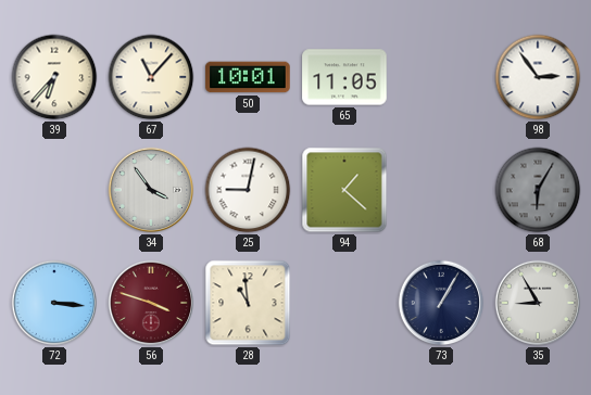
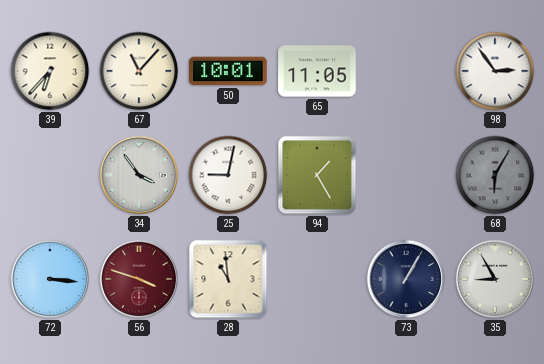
94: 1:22 -> 1:25 (317, 175)
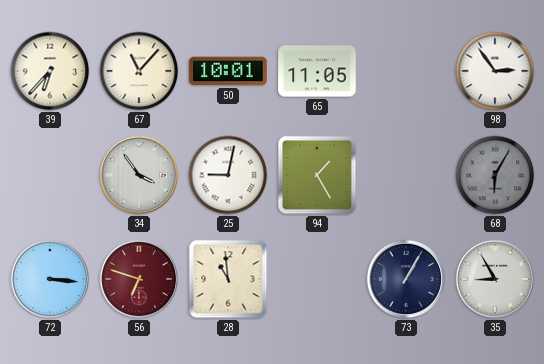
56: 3:48 -> 6:48 (139, 279)
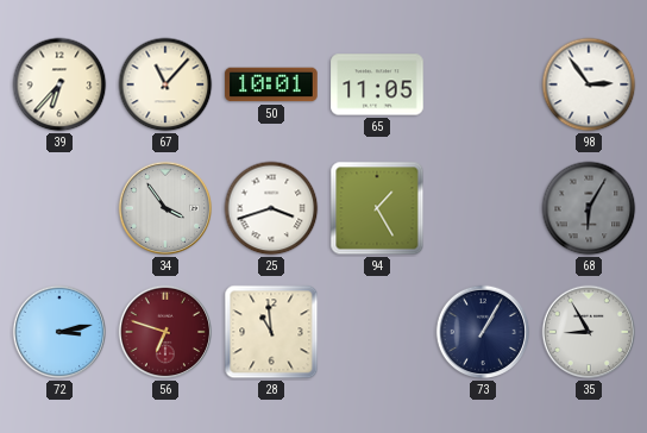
25: 9:02 -> 3:42 (271, 208)
72: 3:16 -> 3:13 (59, 332)
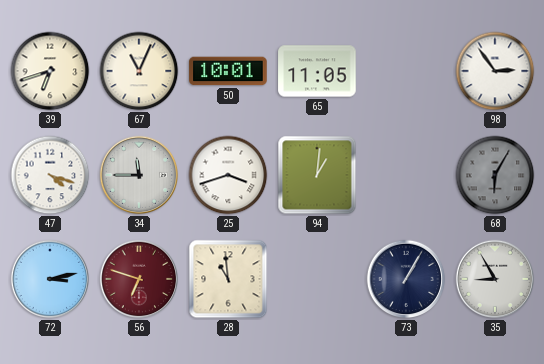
39: 6:37 -> 6:42 (50, 71)
67: 11:07 -> 11:04 (139, 71)
47: none -> 4:18 (50, 175)
34: 3:54 -> 11:45 (139, 175)
94: 1:25 -> 1:01 (317, 175)
